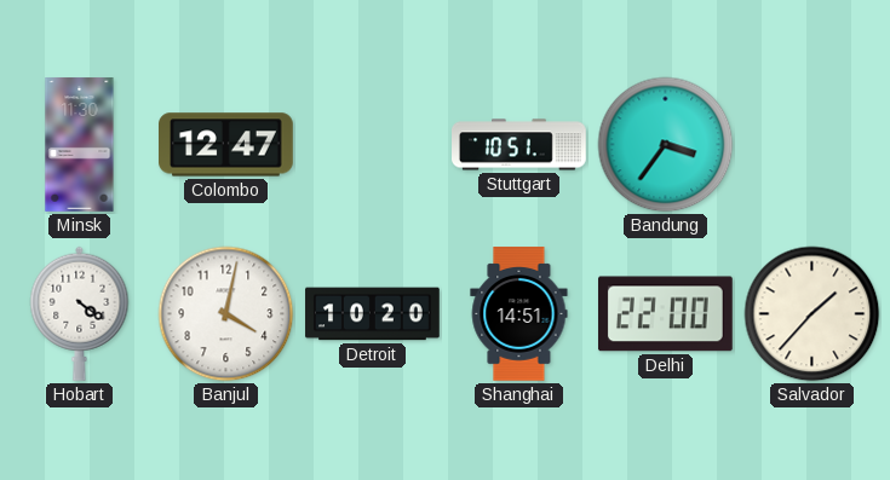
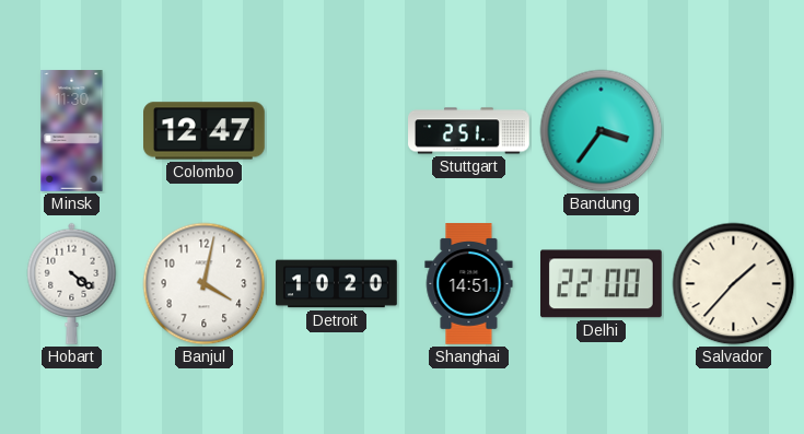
Stuttgart: 10:51 -> 2:51 (469, 131)
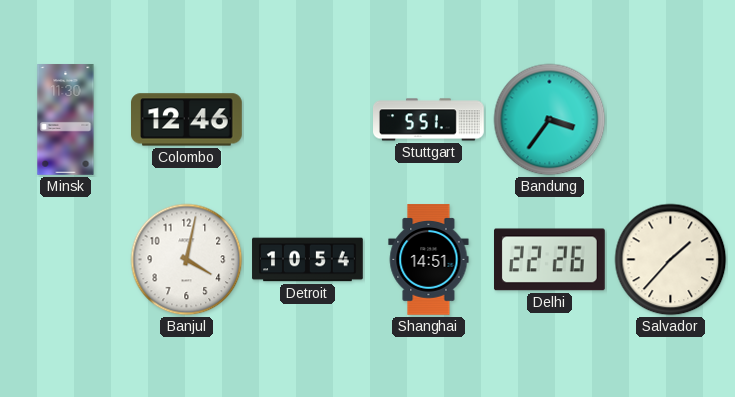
Colombo: 12:47 -> 12:46 (187, 120)
Stuttgart: 2:51 -> 5:51 (429, 120)
Hobart: 4:21 -> none (72, 283)
Detroit: 10:20 -> 10:54 (308, 260)
Delhi: 22:00 -> 22:26 (550, 260)
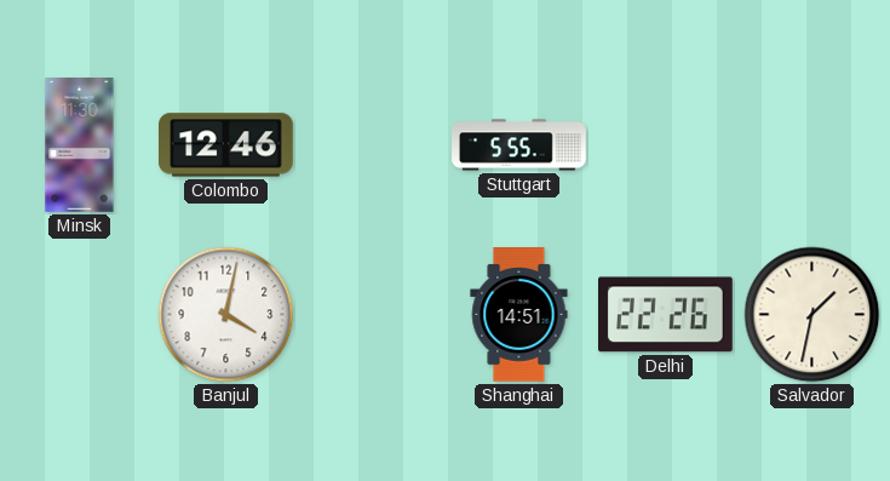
Stuttgart: 5:51 -> 5:55 (519, 145)
Bandung: 3:36 -> none (550, 120)
Detroit: 10:54 -> none (308, 260)
Salvador: 1:37 -> 1:32 (813, 315)
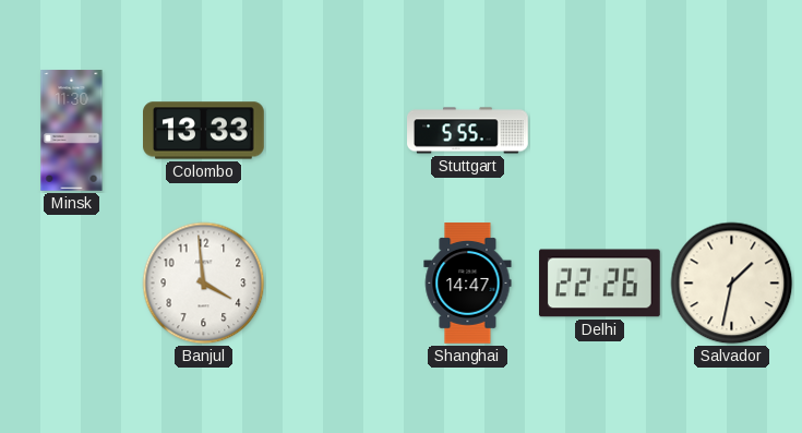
Colombo: 12:46 -> 13:33 (204, 131)
Banjul: 4:02 -> 3:59 (204, 284)
Shanghai: 14:51 -> 14:47 (468, 284)
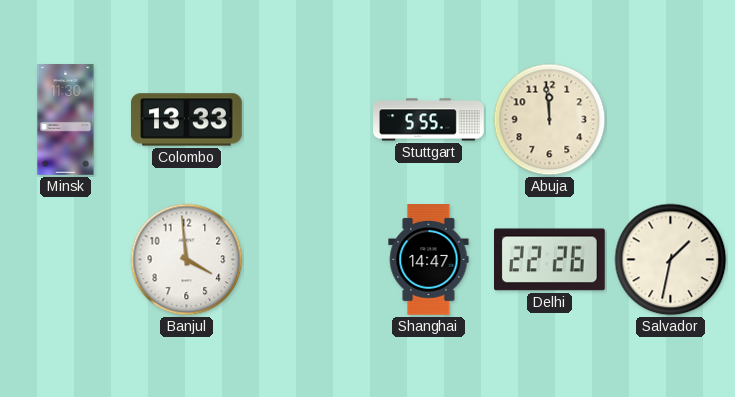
Abuja: none -> 11:59 (550, 120)
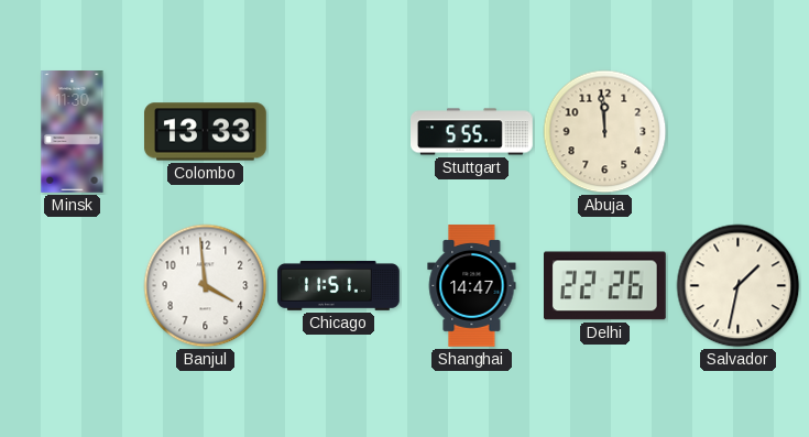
Chicago: none -> 11:51 (339, 286)
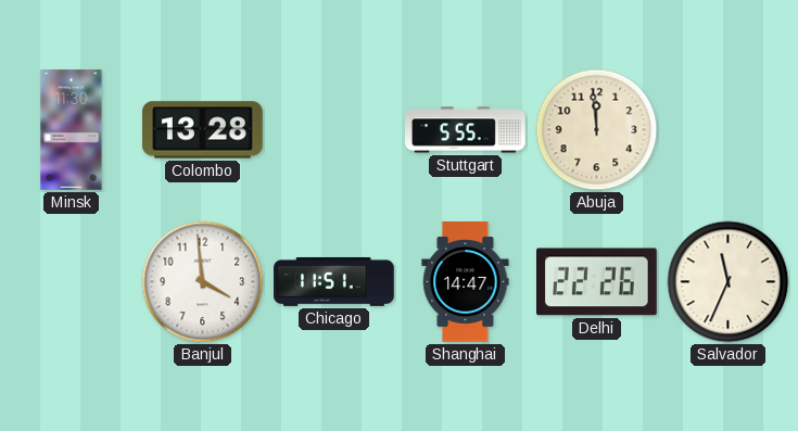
Colombo: 13:33 -> 13:28 (203, 130)
Salvador: 1:32 -> 11:34 (729, 282)
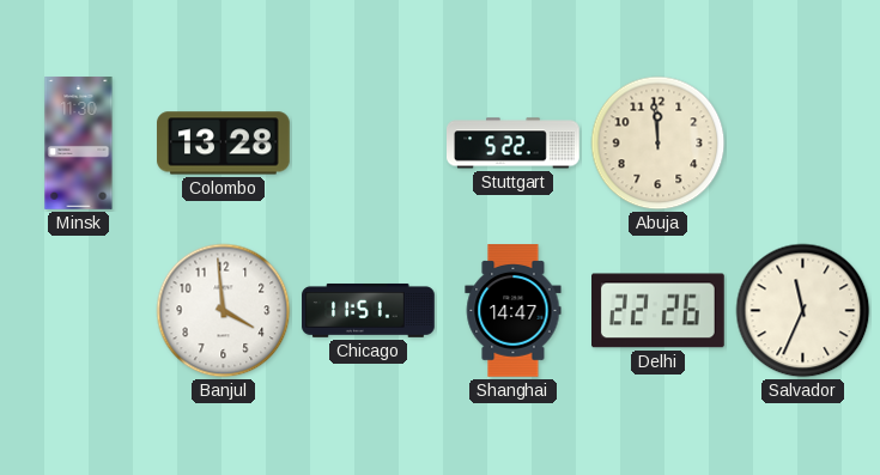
Stuttgart: 5:55 -> 5:22 (514, 144)
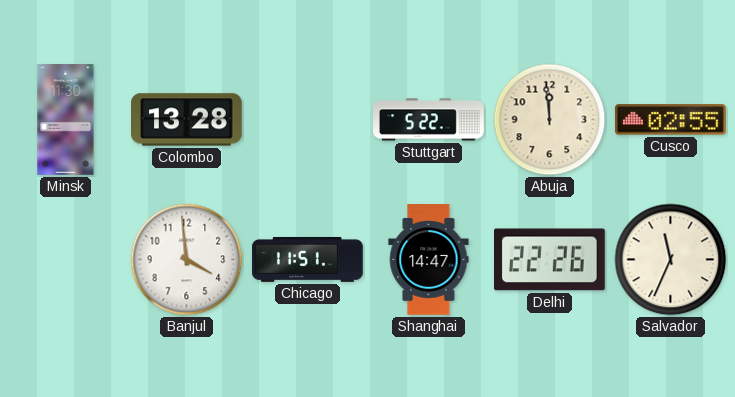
Cusco: none -> 02:55 (671, 120)
